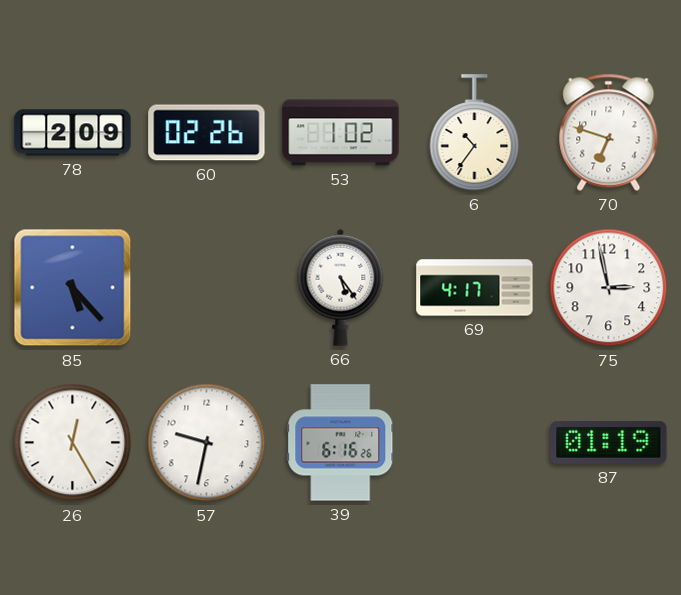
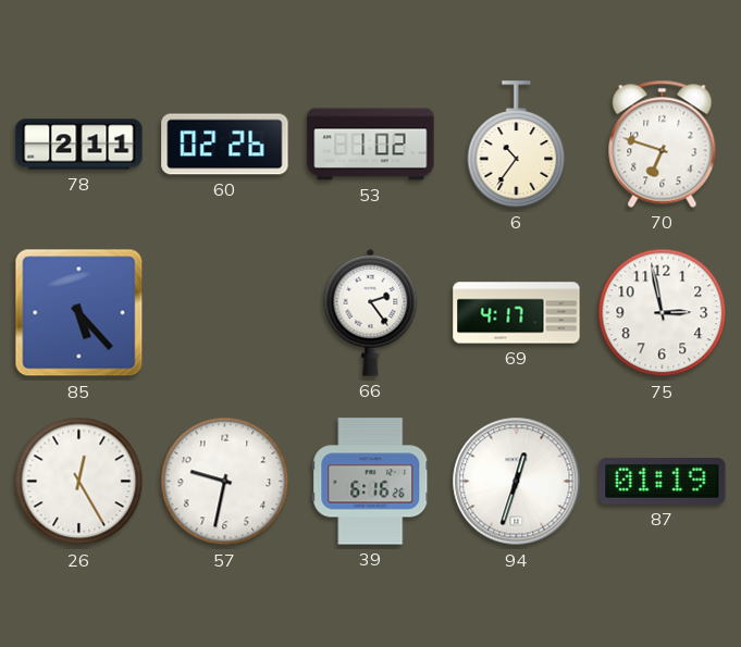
78: 2:09 -> 2:11 (79, 145)
66: 5:24 -> 2:24 (371, 312)
94: none -> 12:33 (517, 482)
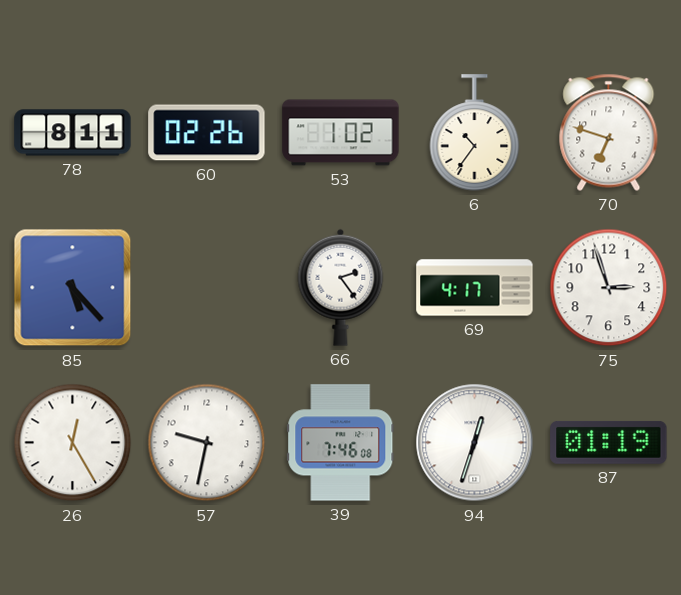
78: 2:11 -> 8:11 (73, 133)
75: 2:58 -> 2:57 (609, 288)
39: 6:16 -> 7:46 (341, 443)
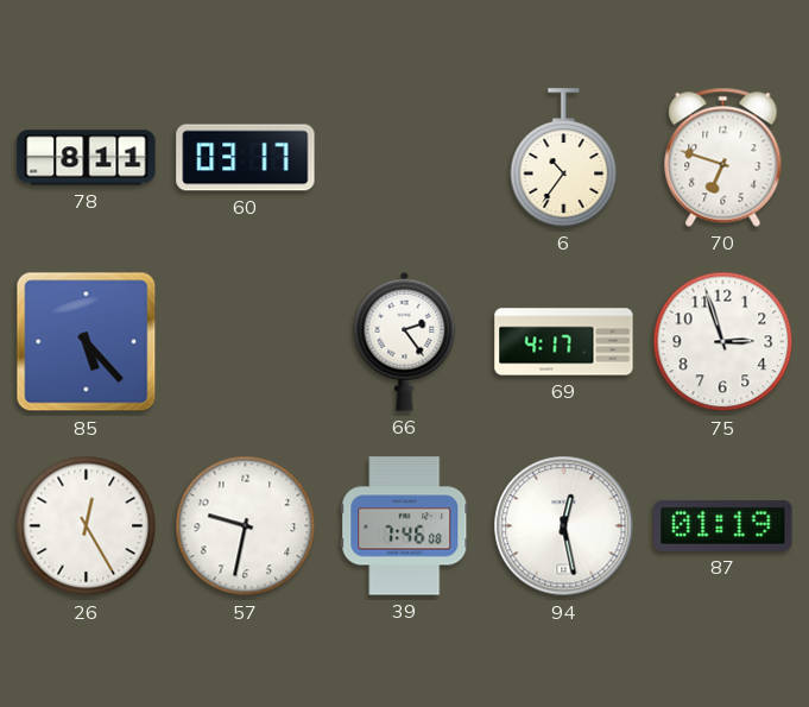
60: 02:26 -> 03:17 (246, 158)
53: 1:02 -> none (341, 133)
94: 12:33 -> 12:28 (564, 526)
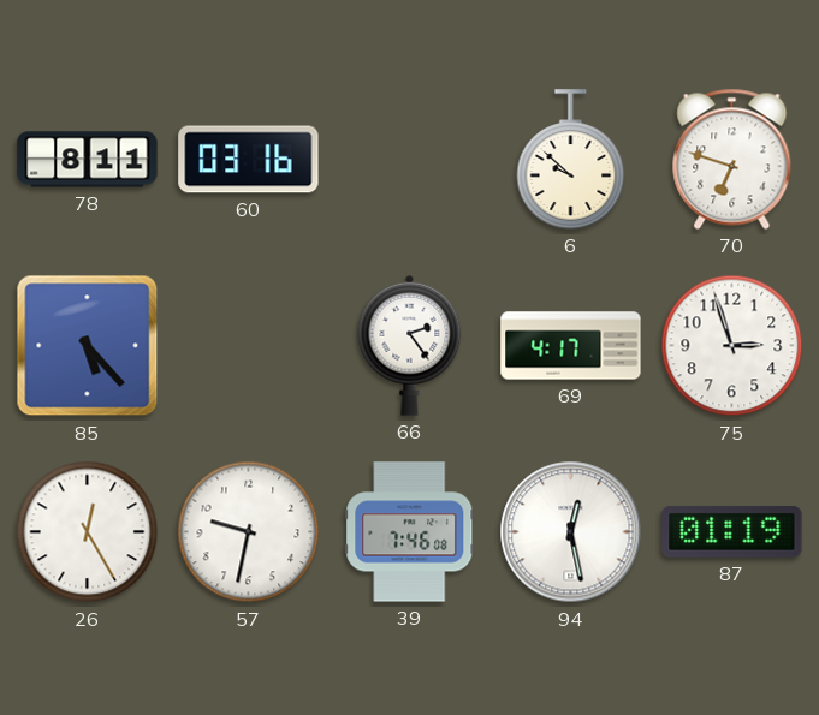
60: 03:17 -> 03:16 (249, 160)
6: 10:36 -> 9:52 (571, 160)
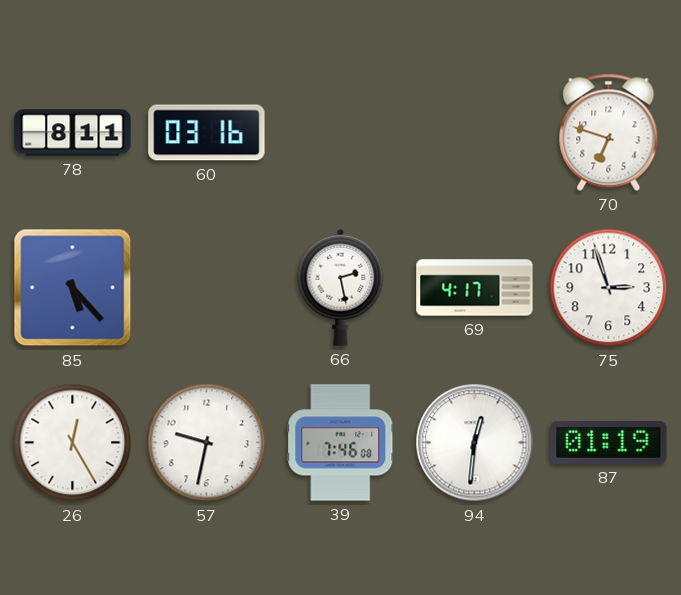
6: 9:52 -> none (571, 160)
66: 2:24 -> 2:28 (341, 287)
94: 12:28 -> 12:31 (475, 443)
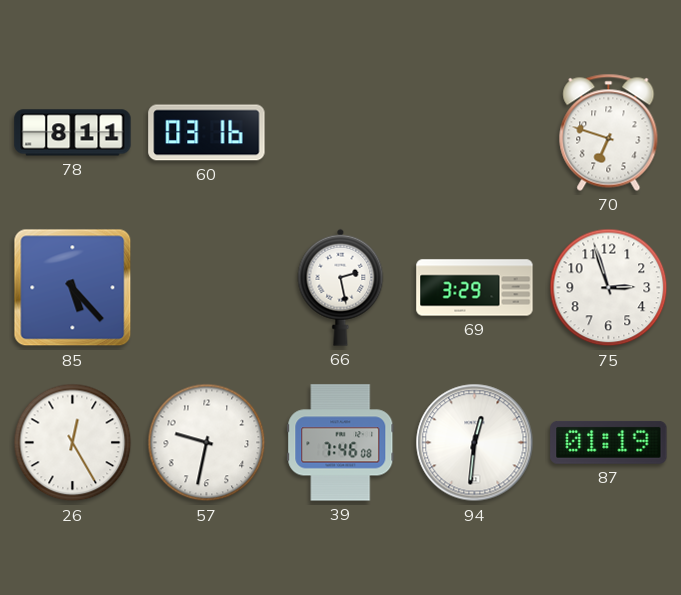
69: 4:17 -> 3:29 (475, 288)
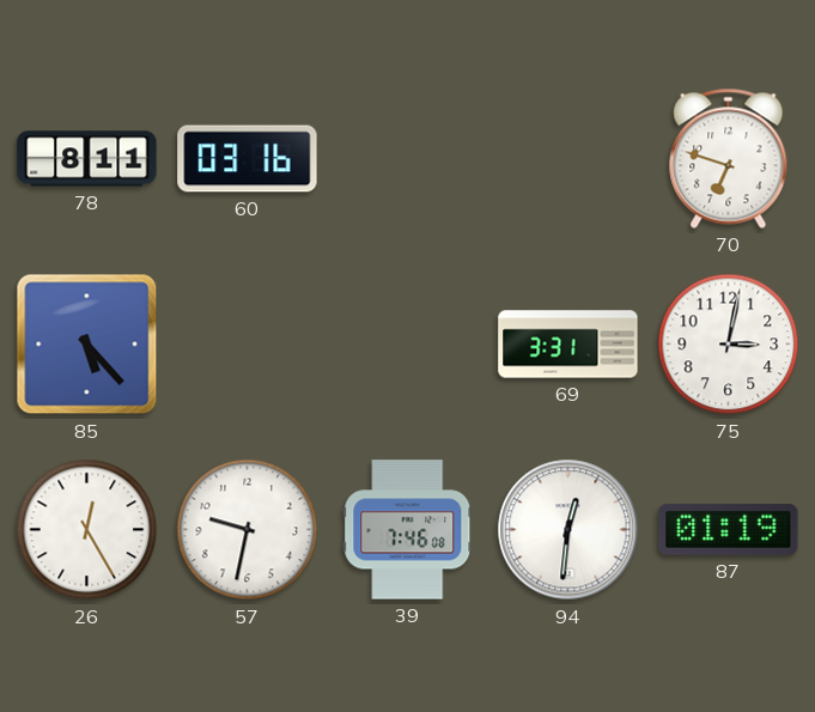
66: 2:28 -> none (341, 287)
69: 3:29 -> 3:31 (568, 345)
75: 2:57 -> 3:02 (729, 345)
